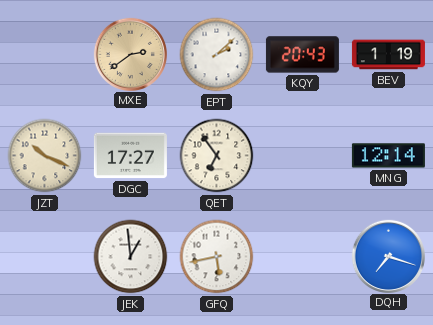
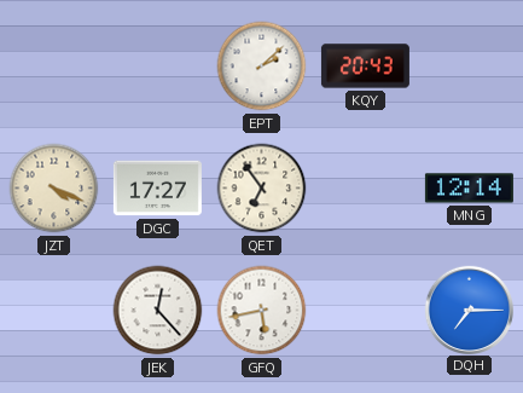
MXE: 2:39 -> none (130, 54)
BEV: 1:19 -> none (388, 55)
JZT: 10:19 -> 4:19 (54, 189)
JEK: 12:59 -> 12:23 (158, 311)
DQH: 7:18 -> 7:15 (469, 310)
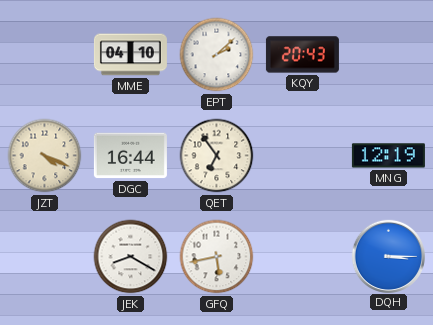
MME: none -> 04:10 (130, 55)
DGC: 17:27 -> 16:44 (130, 156)
MNG: 12:14 -> 12:19 (388, 156)
JEK: 12:23 -> 8:20 (131, 257)
DQH: 7:15 -> 3:15 (388, 256)
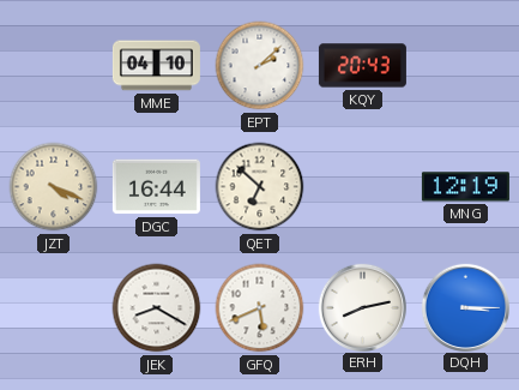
QET: 6:54 -> 6:52 (260, 187)
GFQ: 5:43 -> 5:41 (260, 308)
ERH: none -> 8:13 (362, 307)
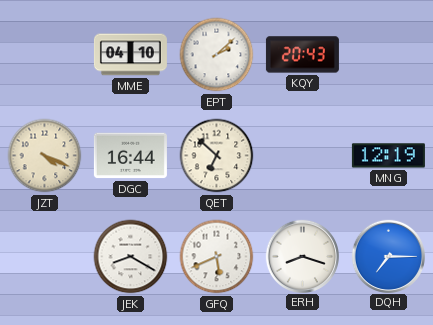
ERH: 8:13 -> 8:18 (302, 256)
DQH: 3:15 -> 7:15 (388, 256)
